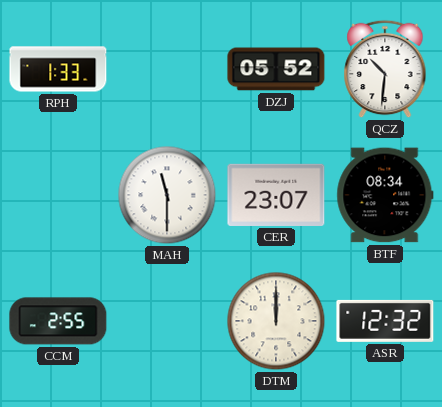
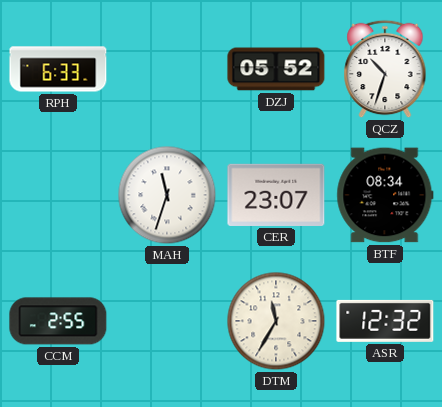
RPH: 1:33 -> 6:33 (58, 69)
QCZ: 10:31 -> 10:33 (385, 69)
MAH: 11:30 -> 11:33 (167, 195)
DTM: 12:00 -> 11:35 (276, 321)
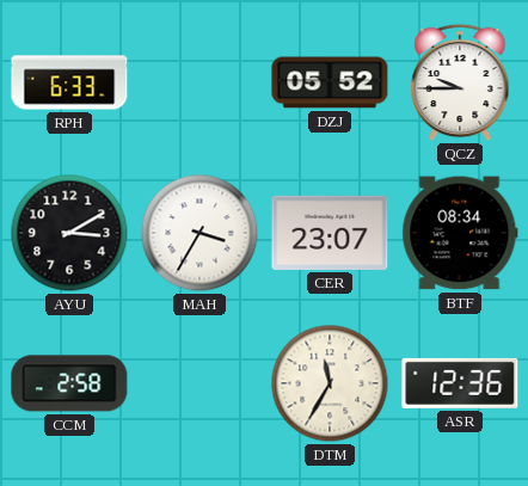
QCZ: 10:33 -> 9:45 (460, 82)
AYU: none -> 3:10 (69, 233)
MAH: 11:33 -> 3:35 (199, 233)
CCM: 2:55 -> 2:58 (69, 383)
ASR: 12:32 -> 12:36 (460, 383)
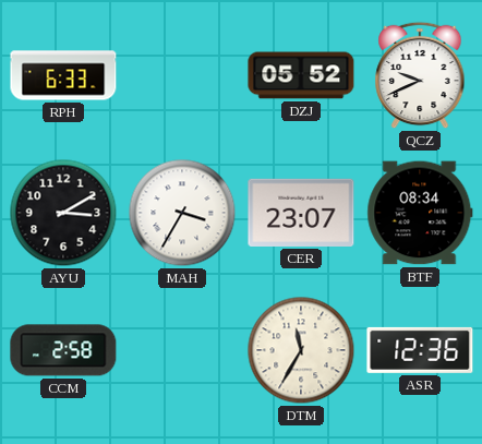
QCZ: 9:45 -> 9:41 (420, 75)
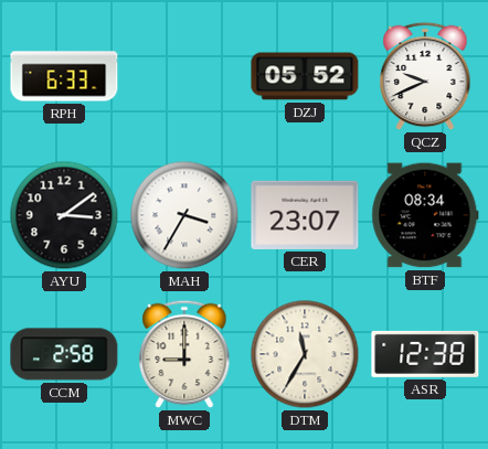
AYU: 3:10 -> 3:09 (64, 215)
MWC: none -> 9:00 (184, 354)
ASR: 12:36 -> 12:38 (425, 354)
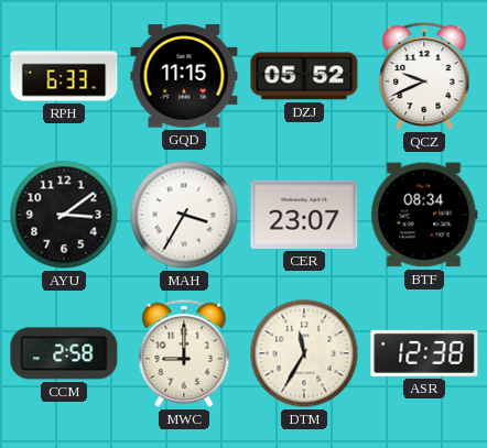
GQD: none -> 11:15 (184, 76)
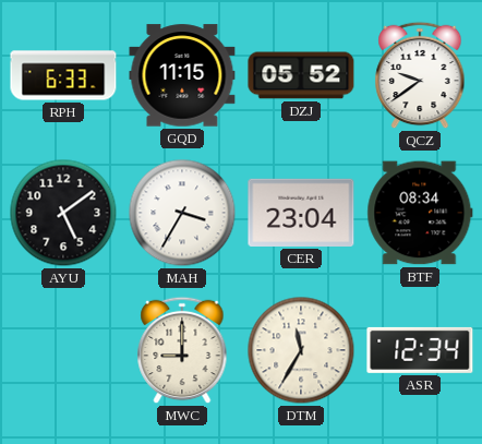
QCZ: 9:41 -> 9:39 (420, 75)
AYU: 3:09 -> 5:09 (63, 213)
CER: 23:07 -> 23:04 (301, 213)
CCM: 2:58 -> none (64, 353)
ASR: 12:38 -> 12:34 (420, 350)
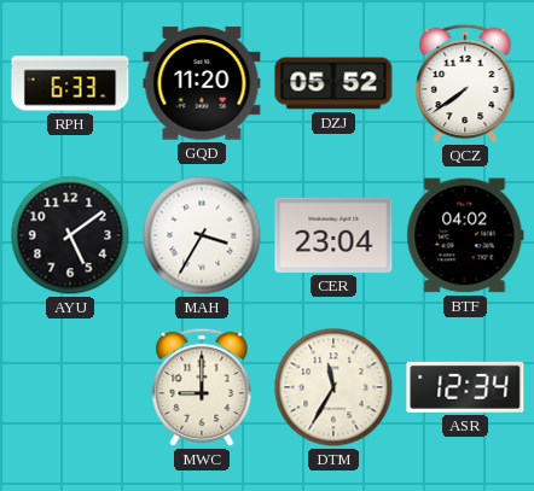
GQD: 11:15 -> 11:20 (202, 83)
QCZ: 9:39 -> 7:39 (465, 83)
BTF: 08:34 -> 04:02 (465, 235)
